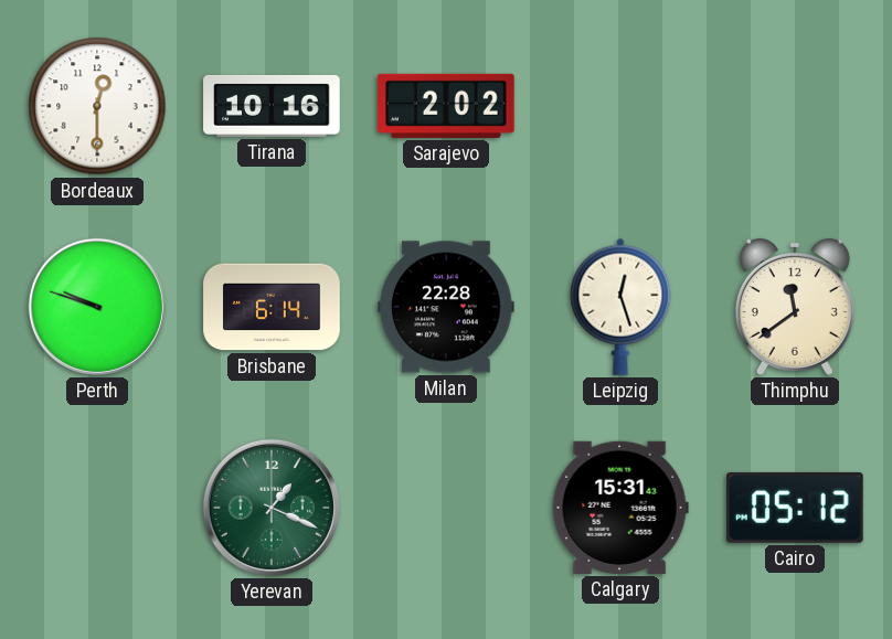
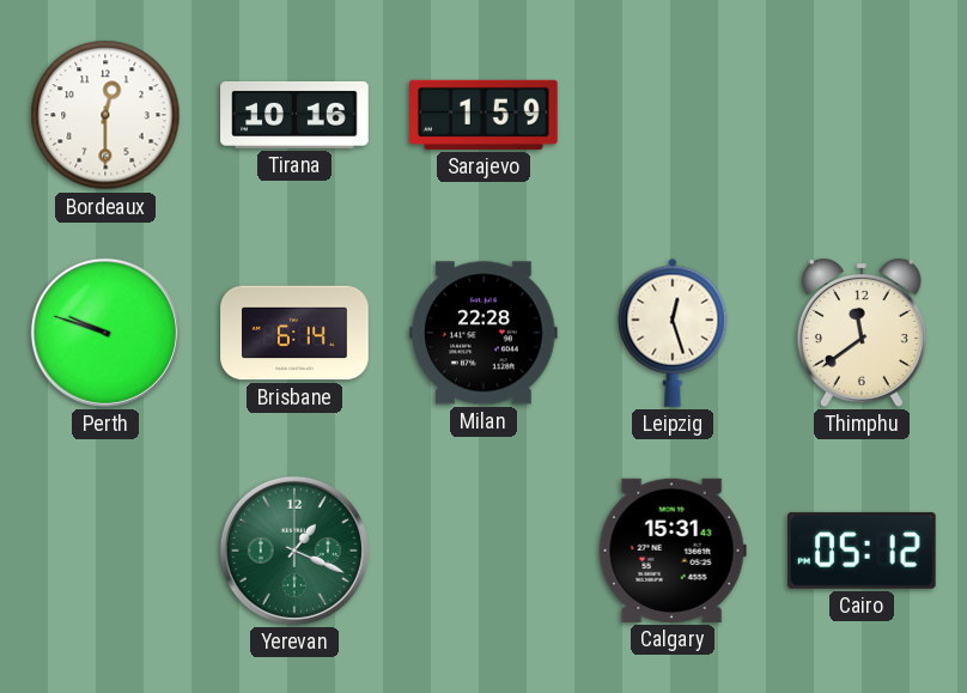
Sarajevo: 2:02 -> 1:59 (483, 115)
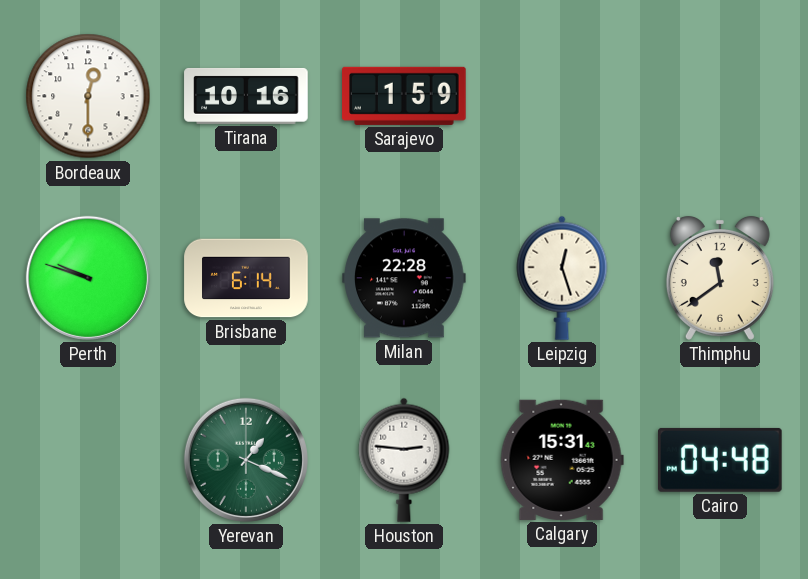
Houston: none -> 2:46 (404, 460)
Cairo: 05:12 -> 04:48 (721, 460)
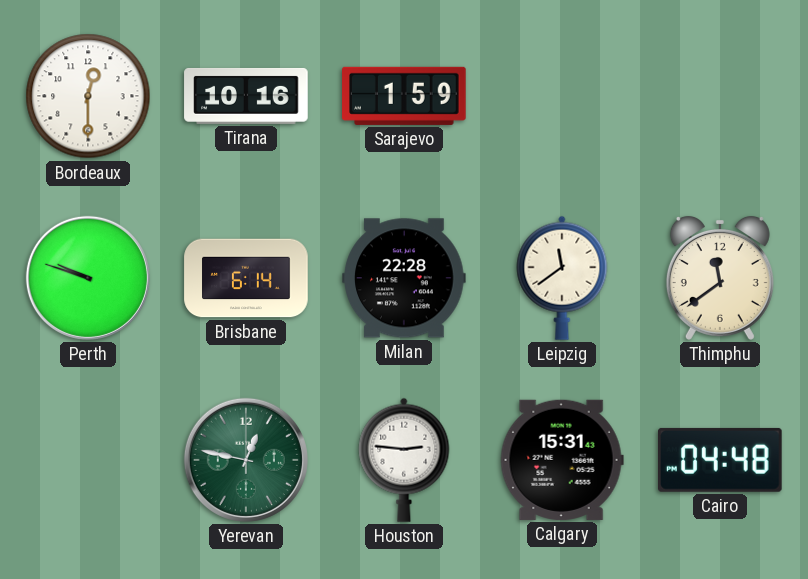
Leipzig: 12:27 -> 11:39 (562, 278)
Yerevan: 1:19 -> 12:47 (246, 460)
